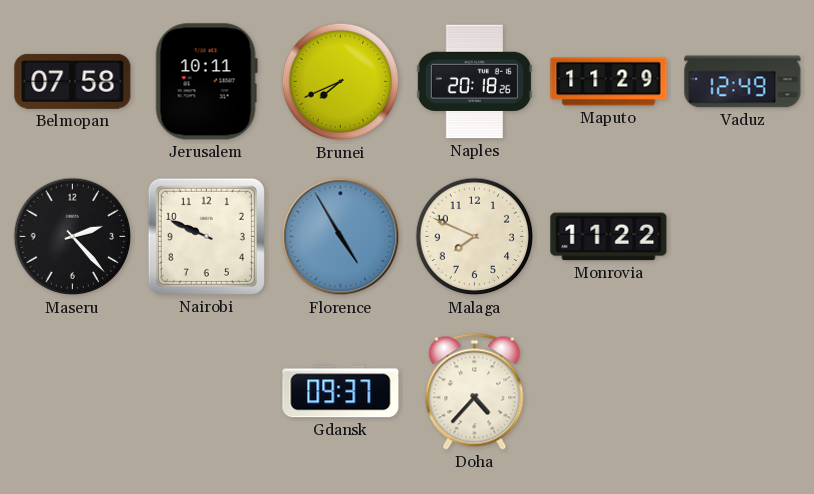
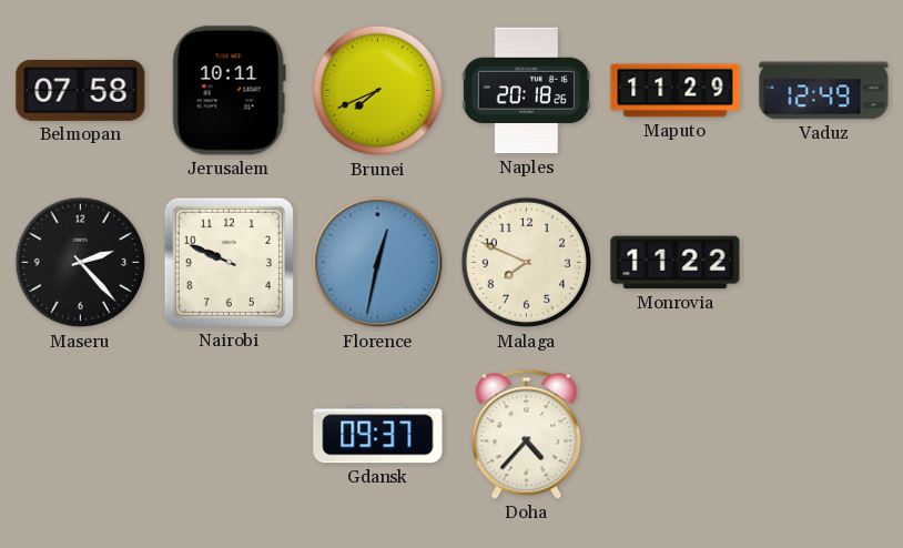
Florence: 4:55 -> 12:32 (378, 263)
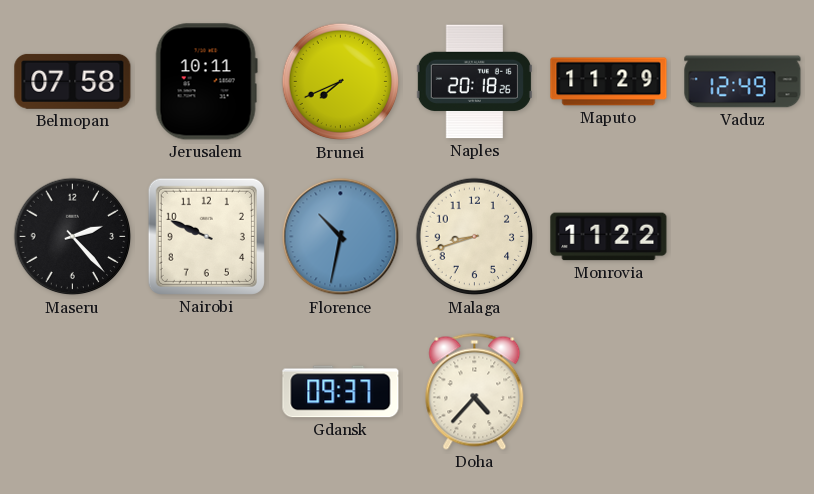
Florence: 12:32 -> 10:32 (341, 237)
Malaga: 7:49 -> 8:42 (475, 237)
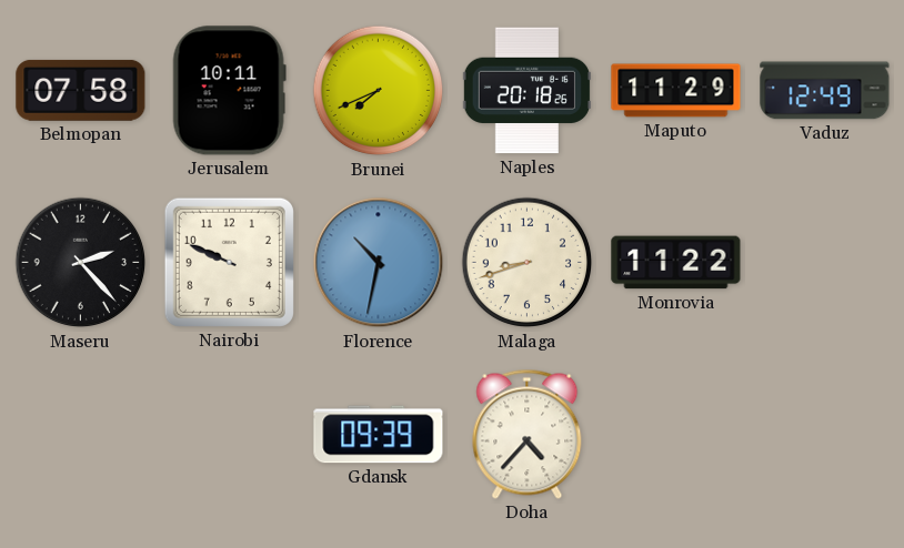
Gdansk: 09:37 -> 09:39 (379, 435)
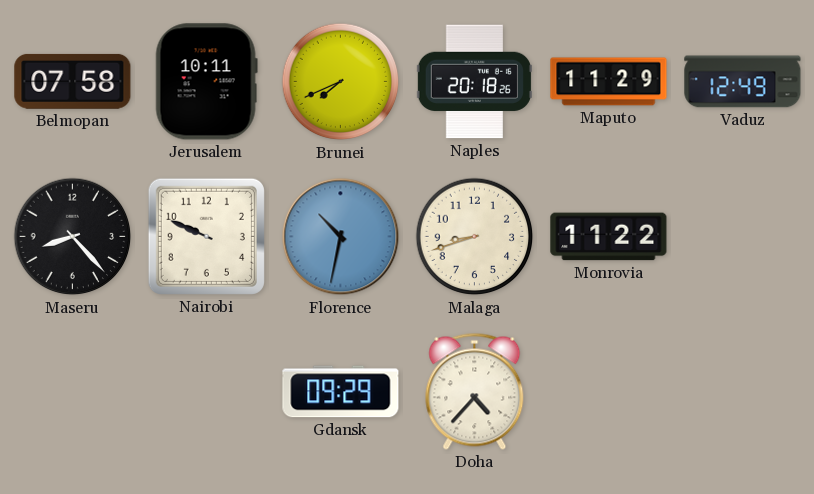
Maseru: 2:23 -> 8:23 (73, 237)
Gdansk: 09:39 -> 09:29 (341, 392)
